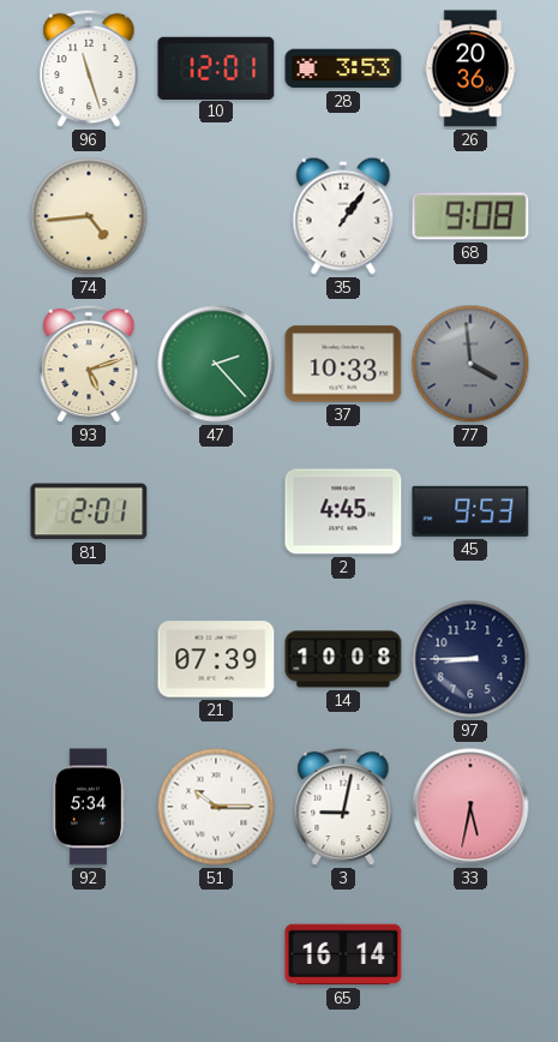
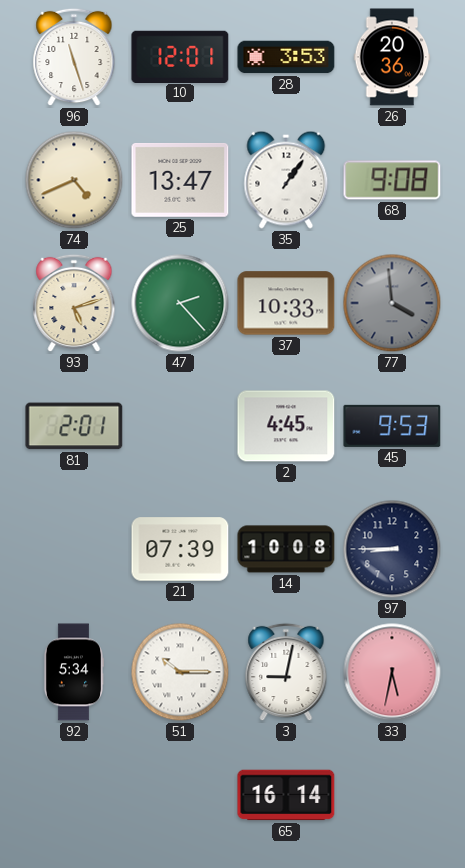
74: 4:44 -> 4:41 (74, 180)
25: none -> 13:47 (180, 180)
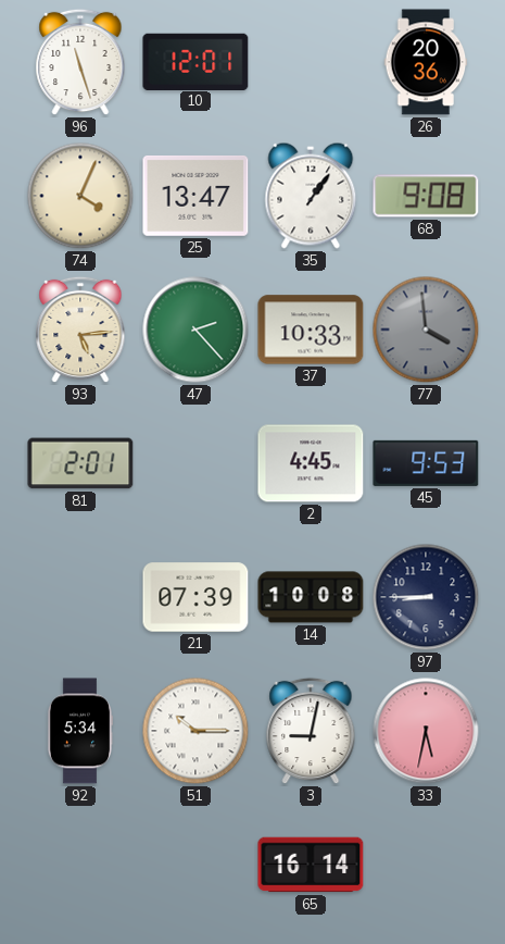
28: 3:53 -> none (286, 57)
74: 4:41 -> 4:04 (80, 196)
93: 5:12 -> 5:14 (80, 330)
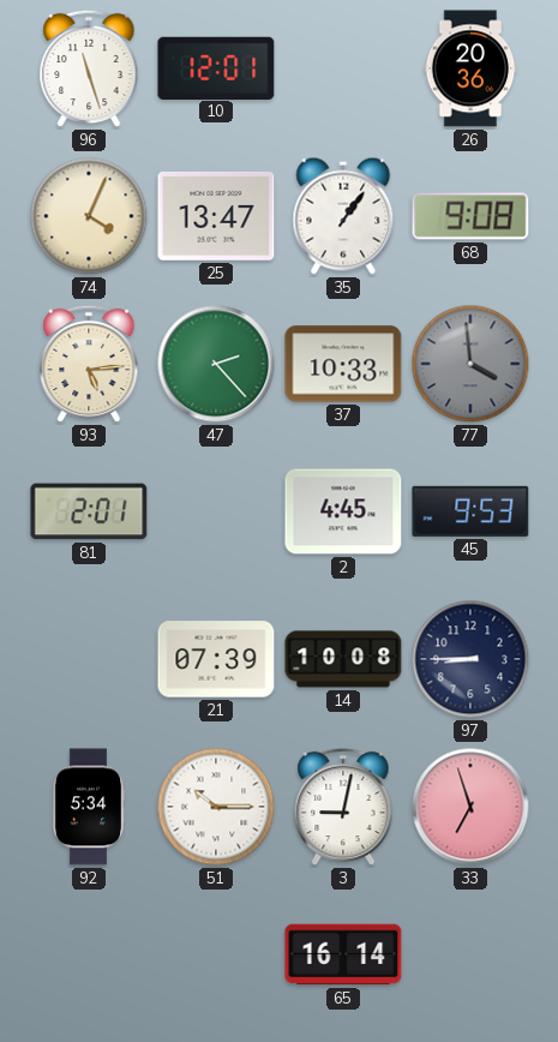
33: 5:32 -> 6:57 (470, 807)
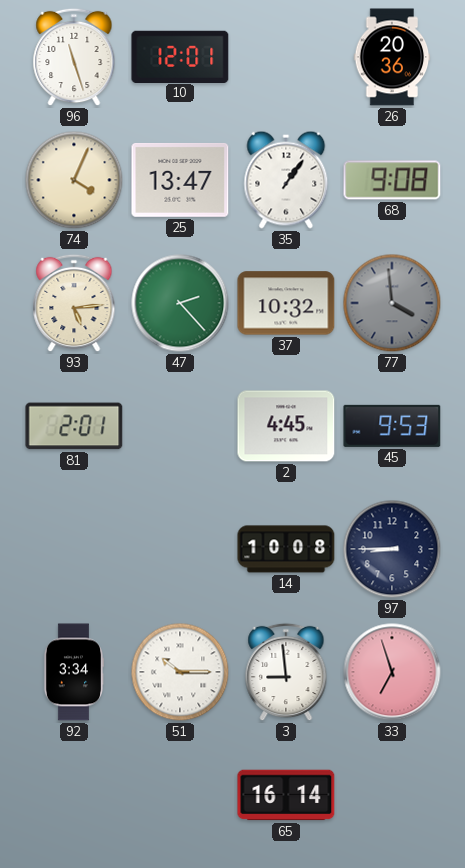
37: 10:33 -> 10:32 (286, 303)
21: 07:39 -> none (216, 659)
92: 5:34 -> 3:34 (73, 672)
3: 9:02 -> 8:59 (286, 672)
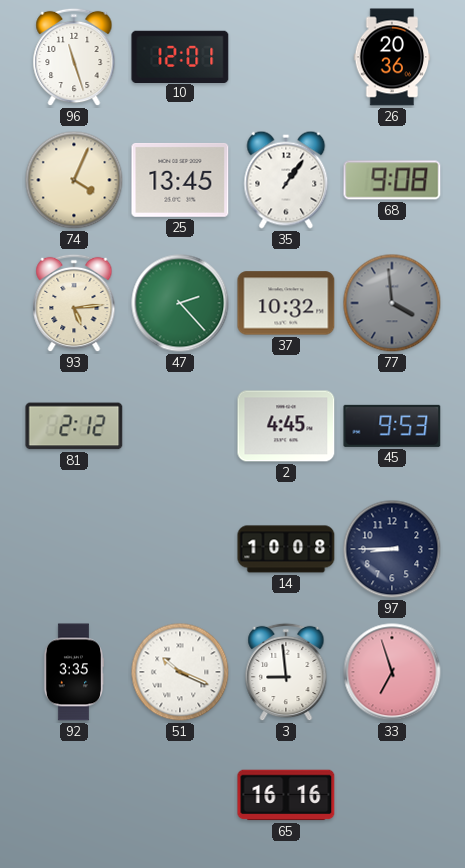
25: 13:47 -> 13:45 (180, 180)
81: 2:01 -> 2:12 (74, 426)
92: 3:34 -> 3:35 (73, 672)
51: 10:15 -> 10:19 (180, 672)
65: 16:14 -> 16:16 (286, 795)
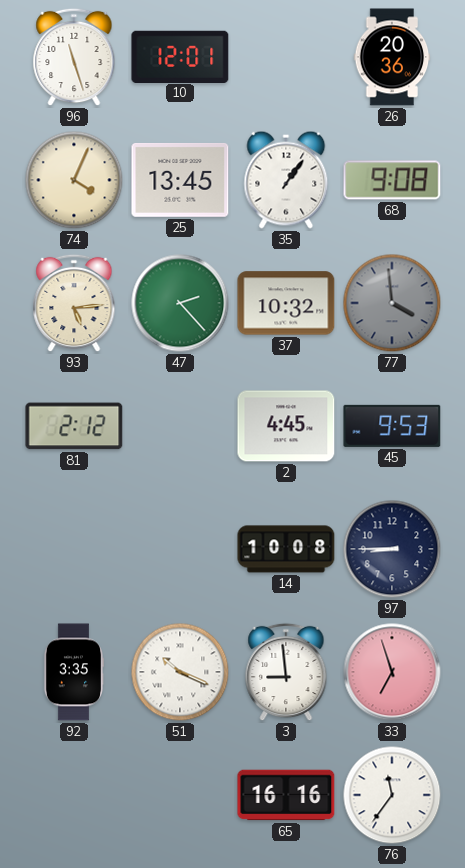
76: none -> 11:36 (392, 795)
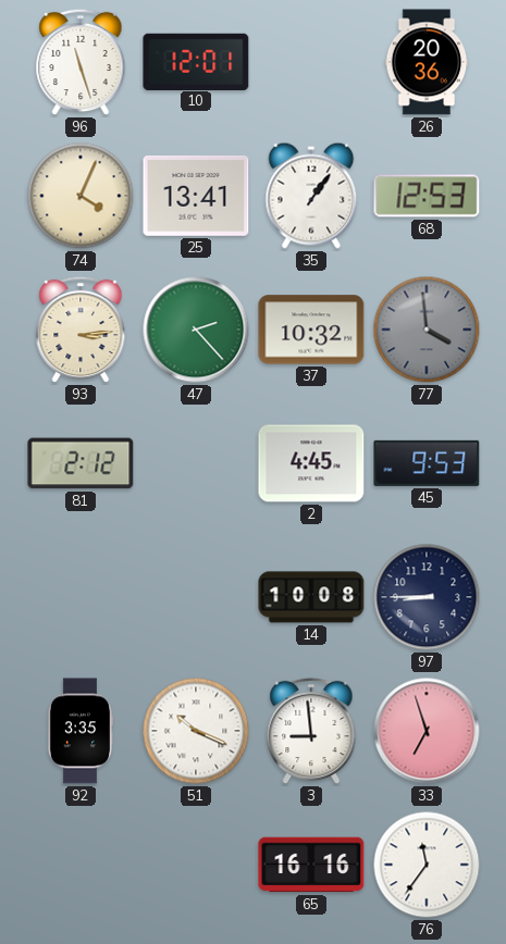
25: 13:45 -> 13:41 (196, 196)
68: 9:08 -> 12:53 (427, 196)
93: 5:14 -> 3:14 (81, 330)
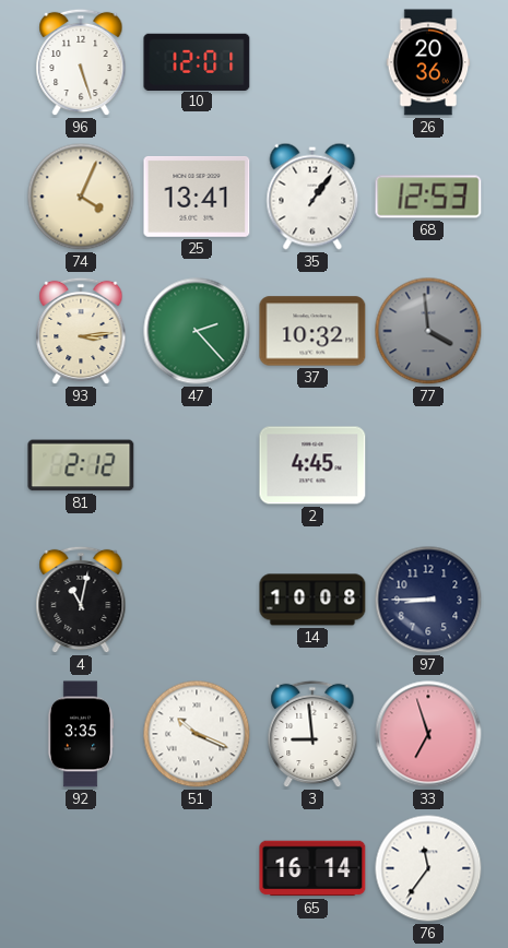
96: 11:27 -> 5:27 (81, 62)
45: 9:53 -> none (427, 463)
4: none -> 11:02 (81, 600)
65: 16:16 -> 16:14 (312, 868)
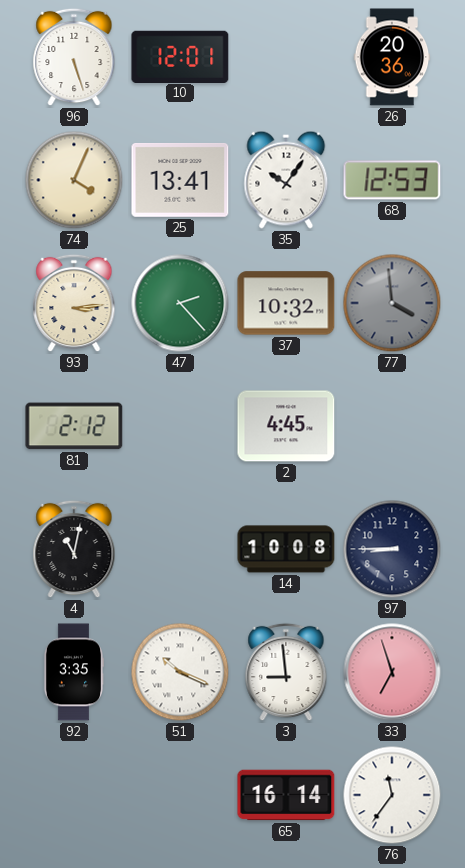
35: 1:06 -> 10:06 (286, 180)
